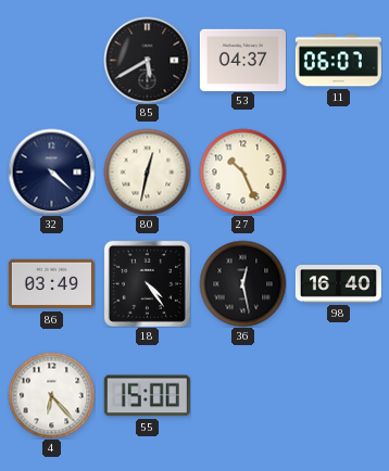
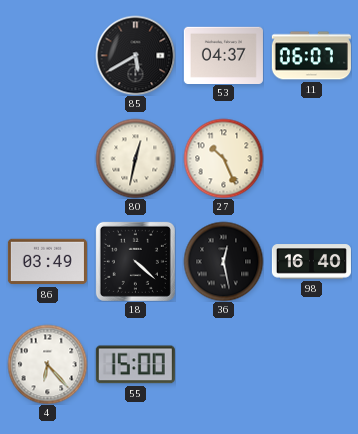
32: 4:22 -> none (51, 171)
18: 4:24 -> 4:22 (135, 261)
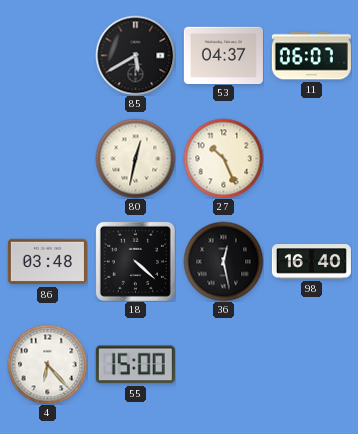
86: 03:49 -> 03:48 (47, 262)
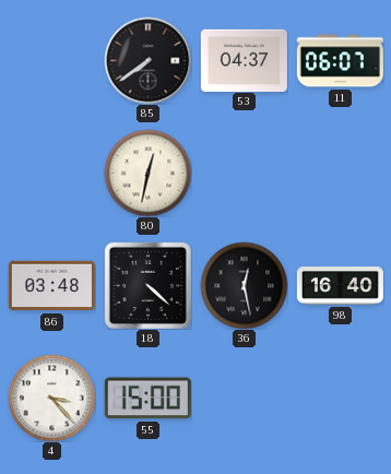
85: 5:40 -> 7:39 (147, 60)
27: 10:26 -> none (223, 158)
4: 6:23 -> 3:23 (51, 398)
